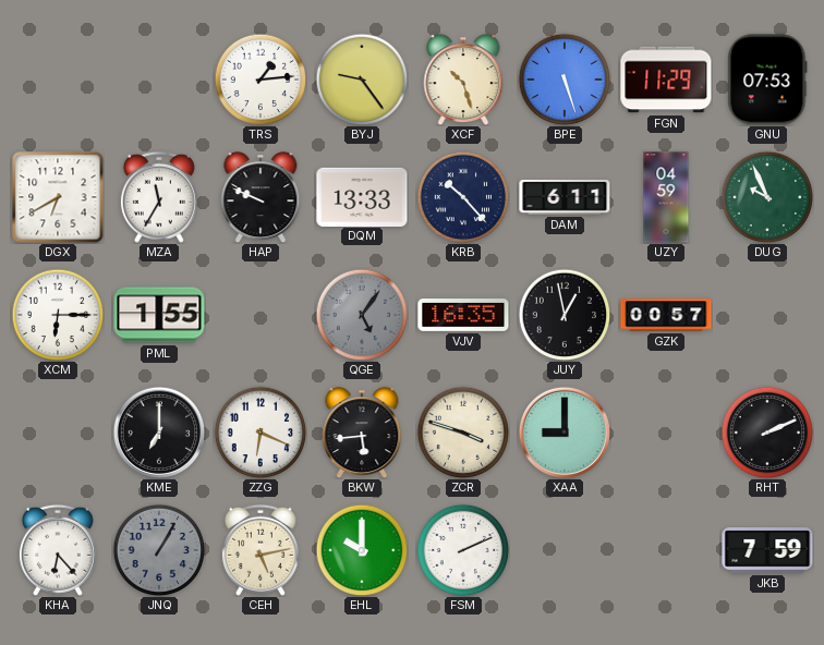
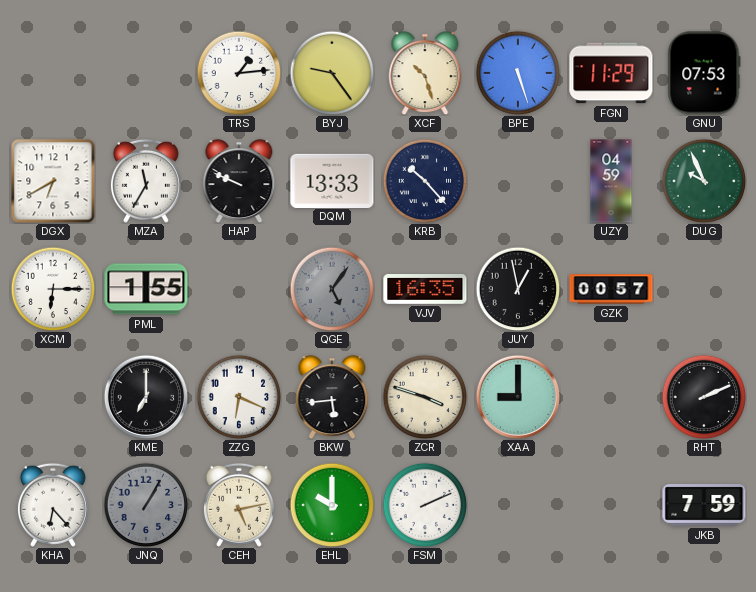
DAM: 6:11 -> none (565, 197)
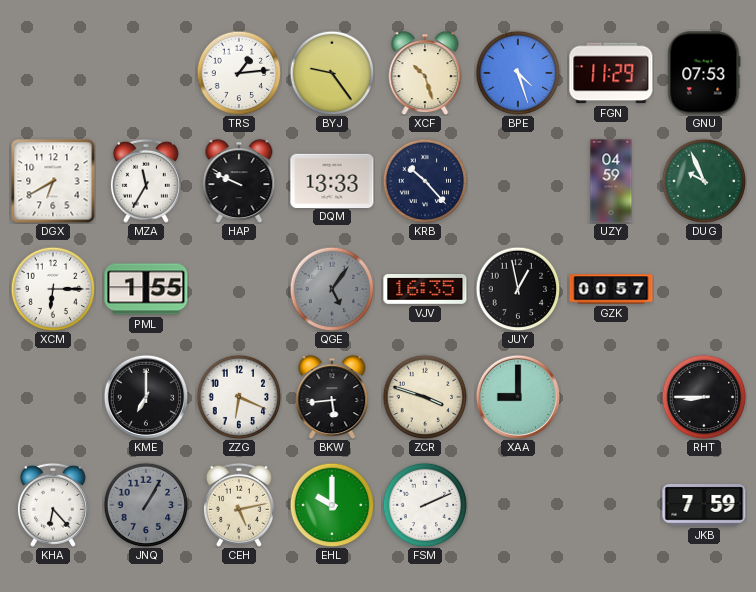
BPE: 5:27 -> 4:27 (518, 73)
RHT: 2:11 -> 8:45 (704, 397)
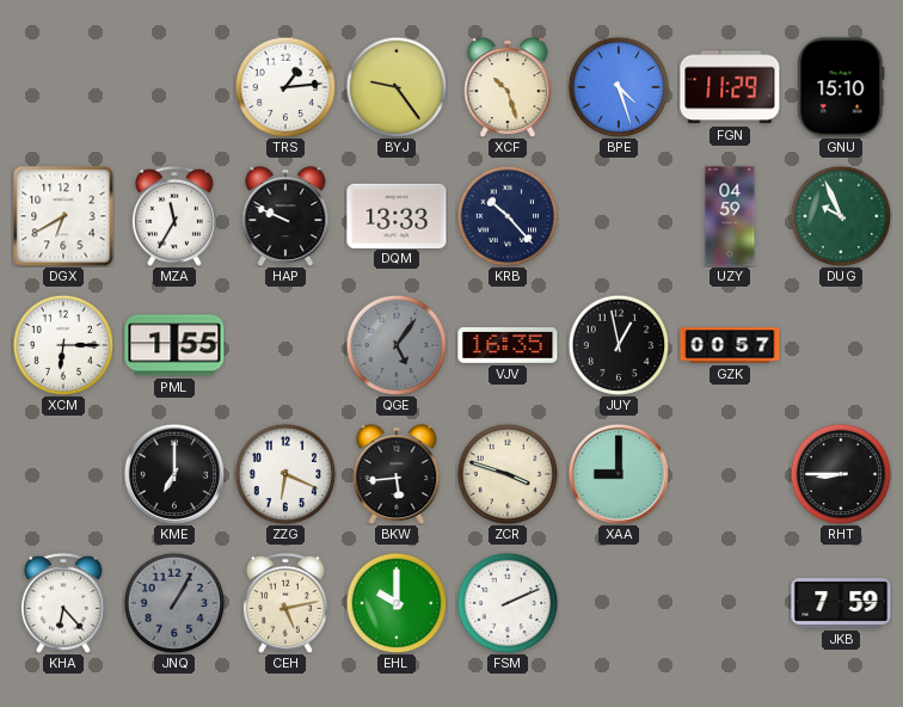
GNU: 07:53 -> 15:10 (841, 87)
